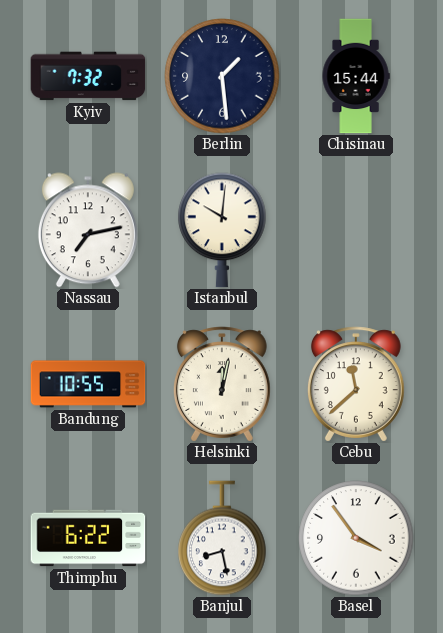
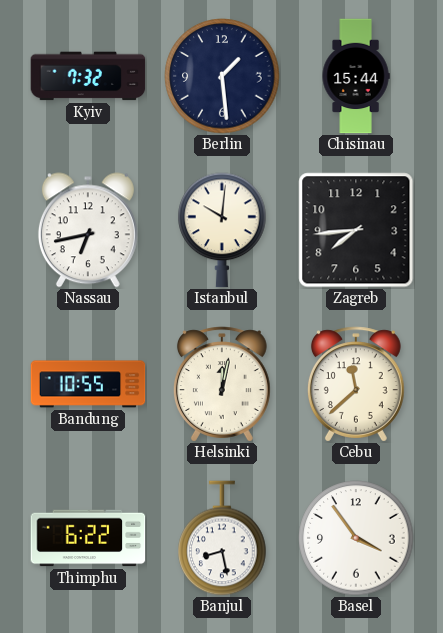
Nassau: 7:13 -> 6:43 (88, 230)
Zagreb: none -> 7:44 (356, 230)
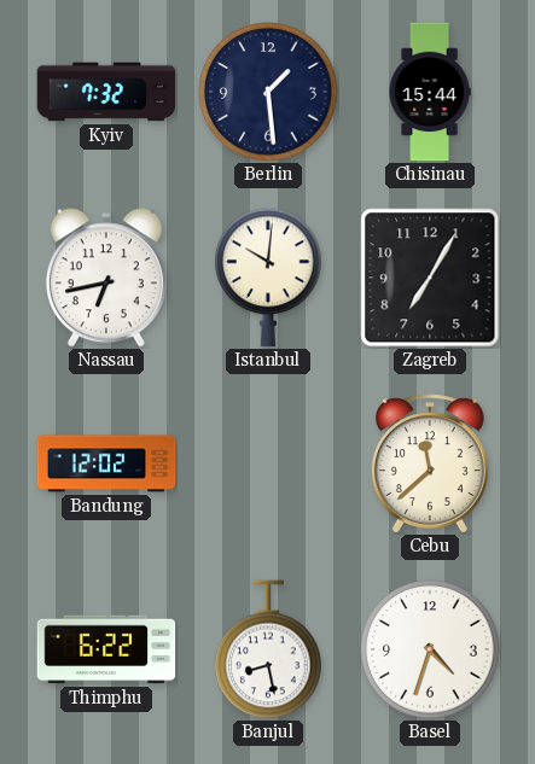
Zagreb: 7:44 -> 7:05 (430, 278)
Bandung: 10:55 -> 12:02 (106, 463)
Helsinki: 12:02 -> none (222, 384)
Basel: 3:54 -> 4:33 (430, 649)
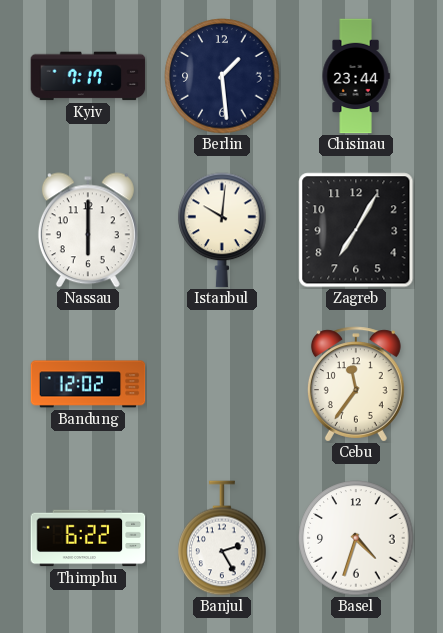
Kyiv: 7:32 -> 7:17 (88, 76)
Chisinau: 15:44 -> 23:44 (356, 76)
Nassau: 6:43 -> 6:00 (88, 230)
Cebu: 11:38 -> 11:36 (356, 384)
Banjul: 8:28 -> 2:25 (222, 538)
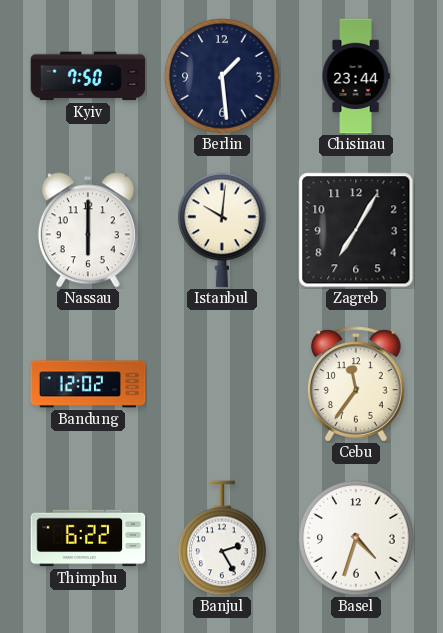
Kyiv: 7:17 -> 7:50 (88, 76)
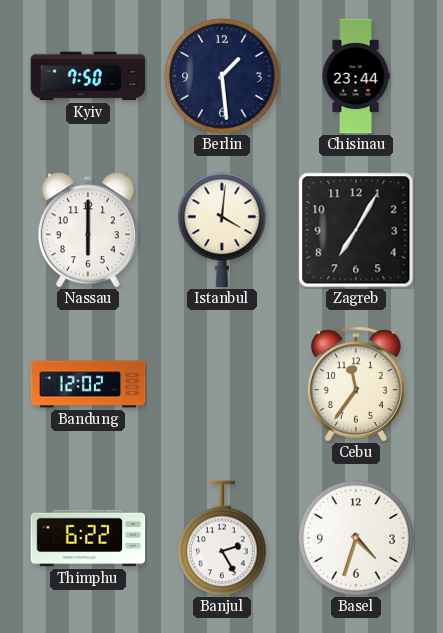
Istanbul: 10:01 -> 4:01 (222, 230)
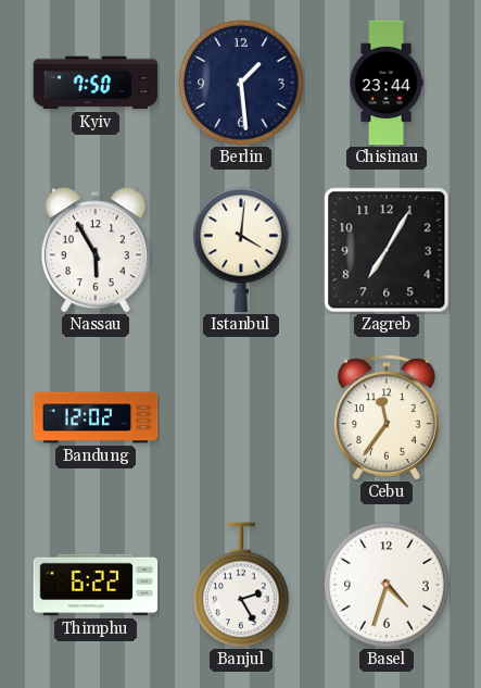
Nassau: 6:00 -> 5:55 (96, 250)
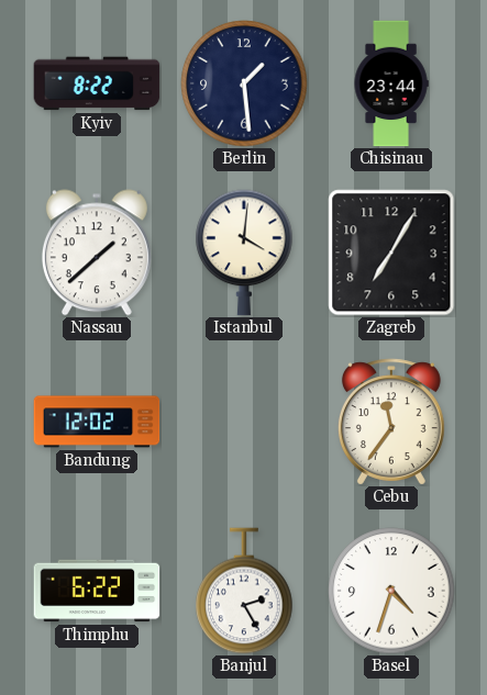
Kyiv: 7:50 -> 8:22 (97, 83)
Nassau: 5:55 -> 1:38 (97, 253)
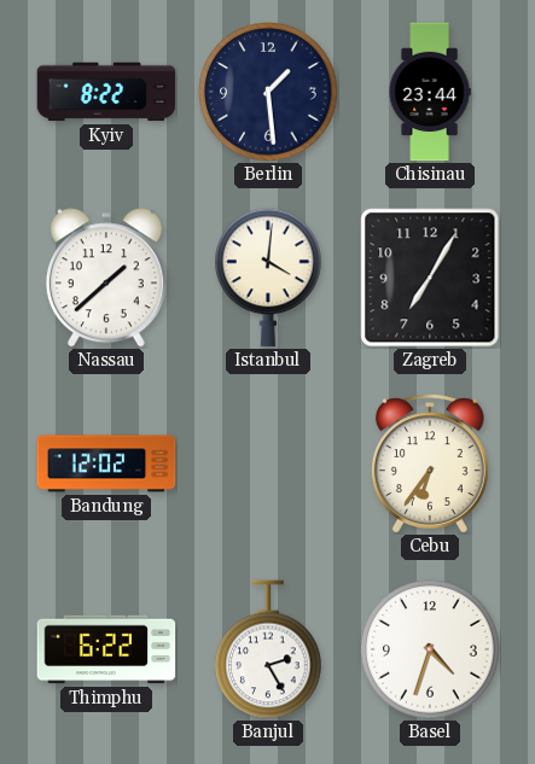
Cebu: 11:36 -> 6:36 (430, 463)
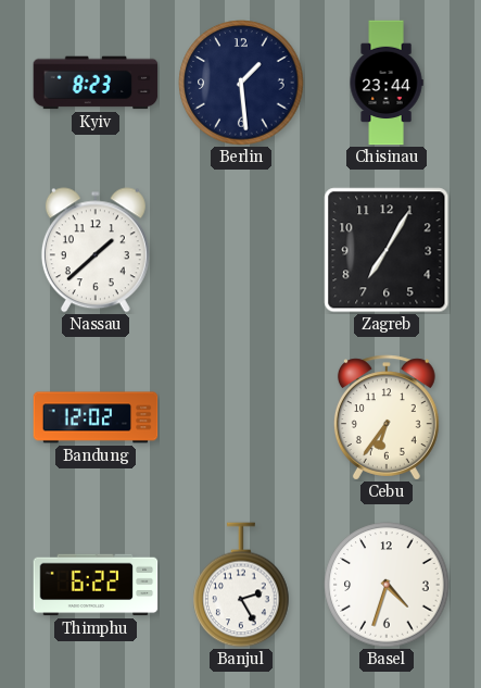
Kyiv: 8:22 -> 8:23 (96, 83)
Istanbul: 4:01 -> none (268, 278)
